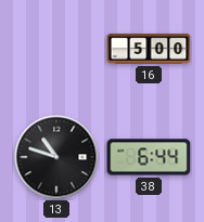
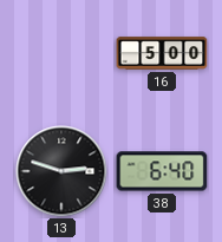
13: 10:48 -> 2:48 (61, 171)
38: 6:44 -> 6:40 (162, 171)
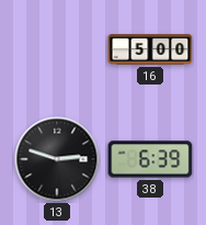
38: 6:40 -> 6:39 (150, 159)
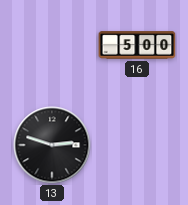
38: 6:39 -> none (150, 159)
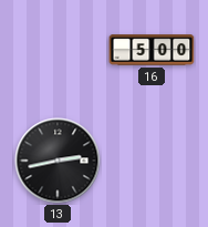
13: 2:48 -> 2:43 (58, 161)
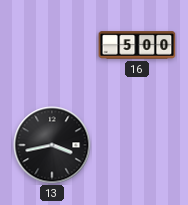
13: 2:43 -> 3:43 (52, 145)
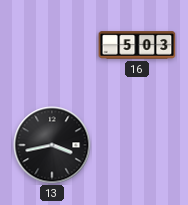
16: 5:00 -> 5:03 (137, 45)
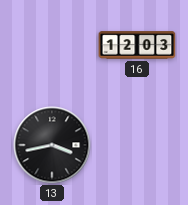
16: 5:03 -> 12:03 (137, 45)
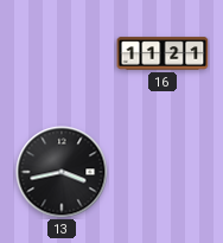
16: 12:03 -> 11:21 (163, 53)
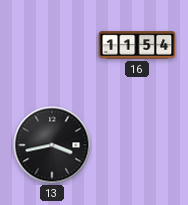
16: 11:21 -> 11:54 (137, 45)
